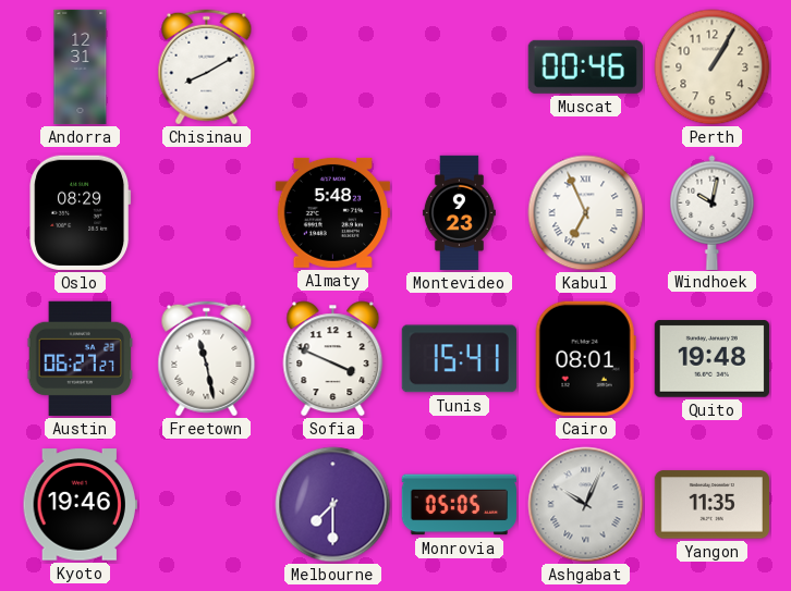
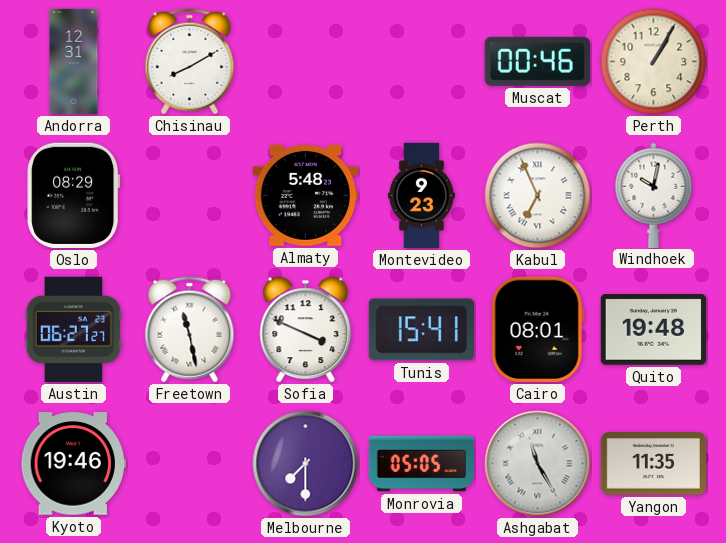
Ashgabat: 10:04 -> 11:25 (538, 464)
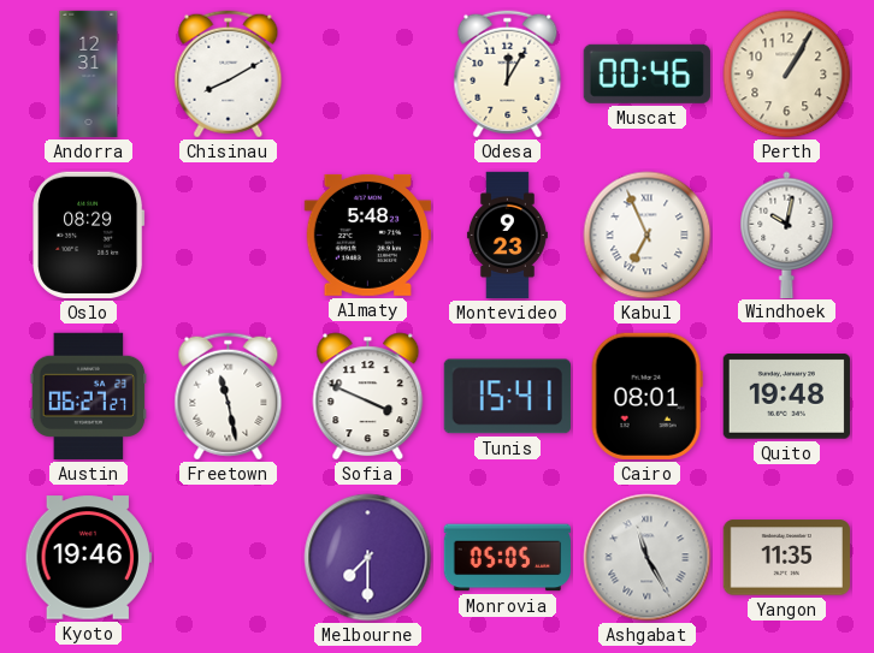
Odesa: none -> 12:05 (508, 75)
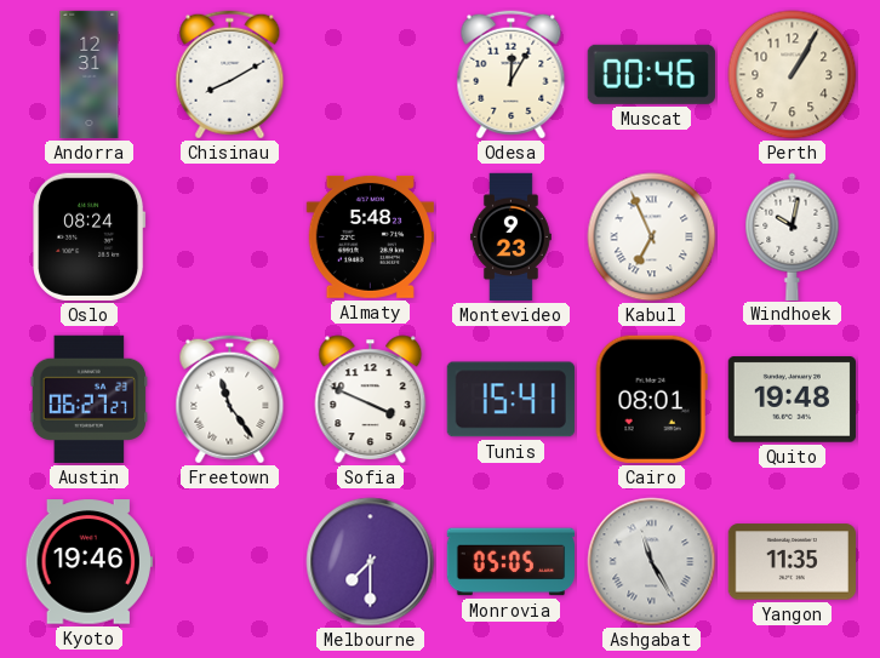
Oslo: 08:29 -> 08:24 (90, 236)
Freetown: 11:28 -> 11:24 (230, 400)
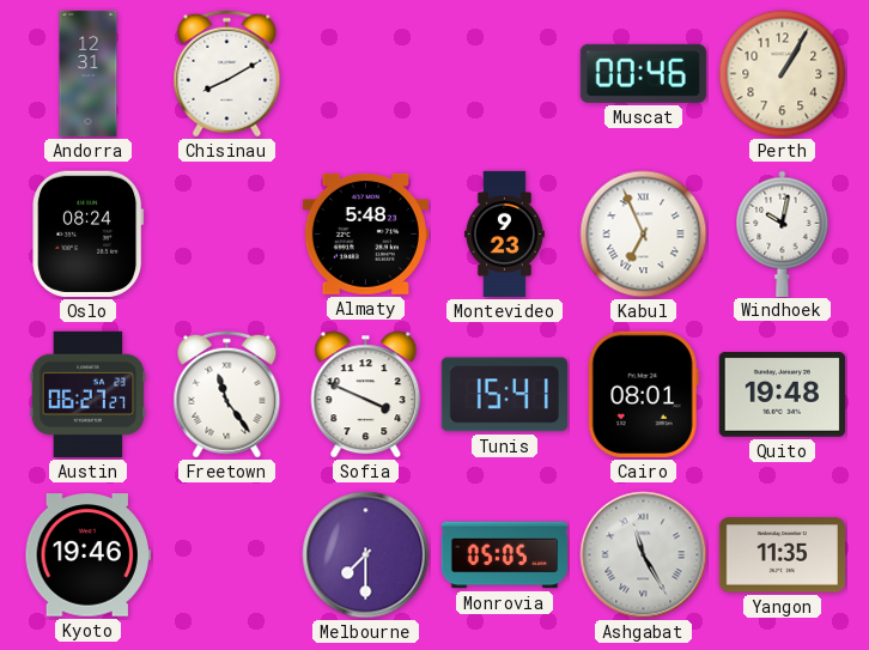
Odesa: 12:05 -> none (512, 75)
